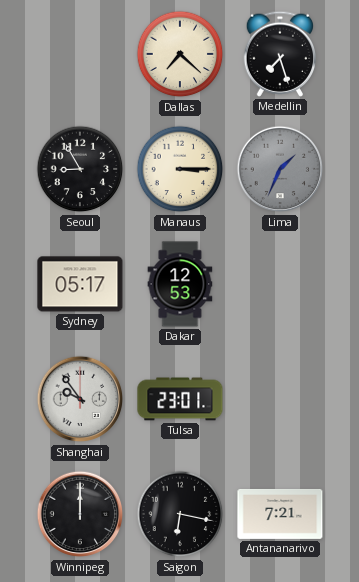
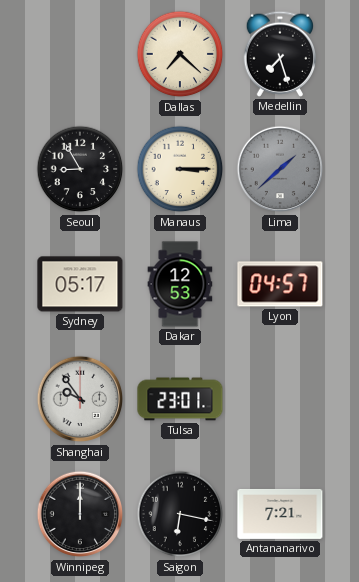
Lima: 1:34 -> 1:38 (280, 169)
Lyon: none -> 04:57 (280, 284)
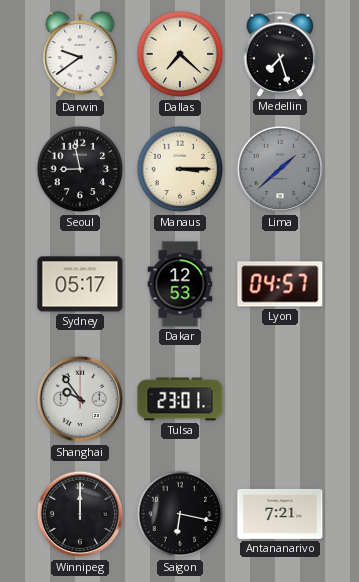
Darwin: none -> 9:39 (80, 54)
Seoul: 8:55 -> 8:58 (80, 169)
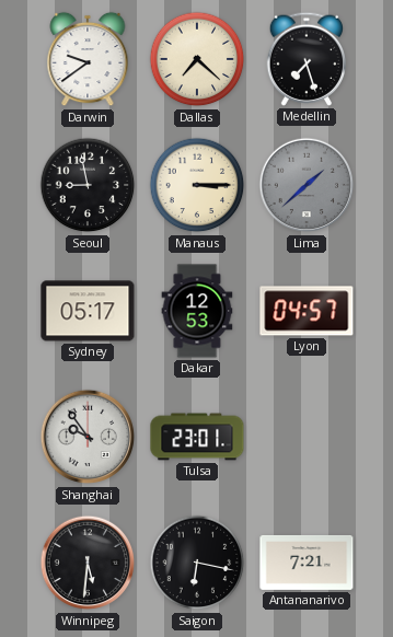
Winnipeg: 12:00 -> 5:31 (88, 563)
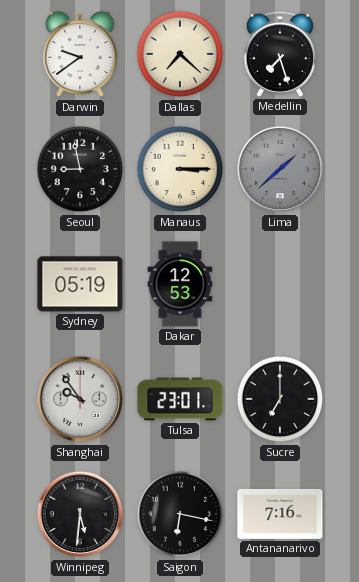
Sydney: 05:17 -> 05:19 (80, 284)
Lyon: 04:57 -> none (307, 311)
Sucre: none -> 7:00 (280, 399)
Antananarivo: 7:21 -> 7:16 (280, 514)
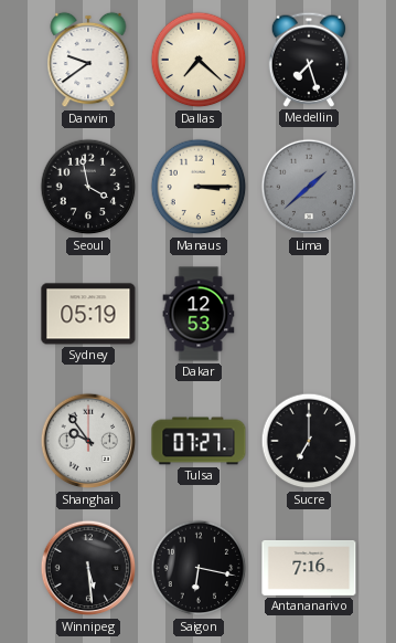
Seoul: 8:58 -> 3:58 (88, 187)
Tulsa: 23:01 -> 07:27 (199, 441)
Winnipeg: 5:31 -> 5:29 (88, 568)
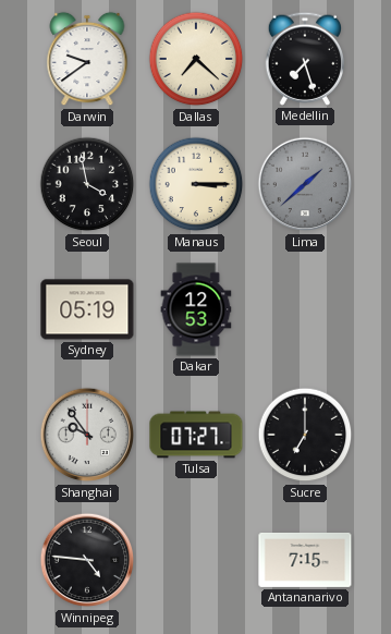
Winnipeg: 5:29 -> 4:46 (87, 560)
Saigon: 6:17 -> none (199, 568)
Antananarivo: 7:16 -> 7:15 (305, 560)
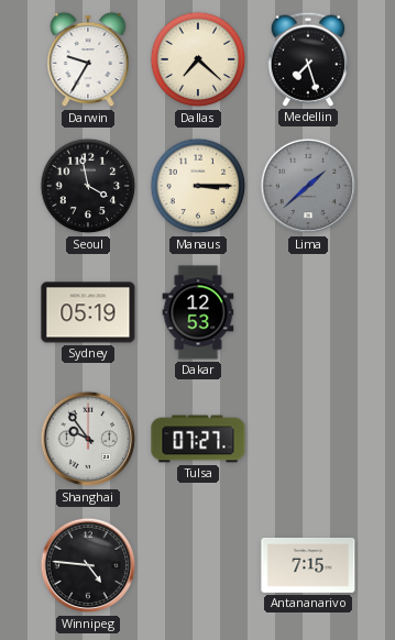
Darwin: 9:39 -> 9:35 (88, 59)
Sucre: 7:00 -> none (305, 435)
